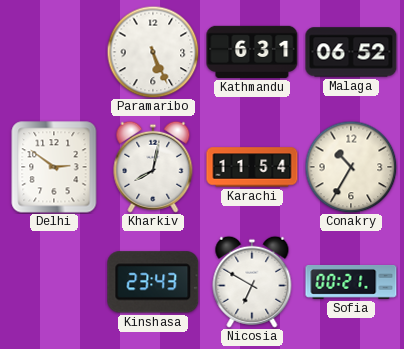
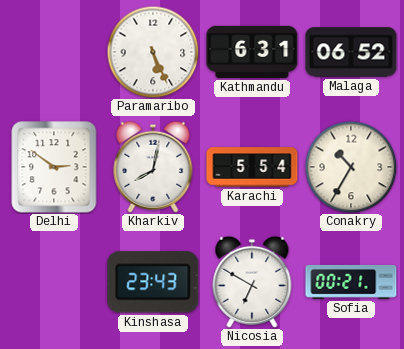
Karachi: 11:54 -> 5:54 (252, 167)
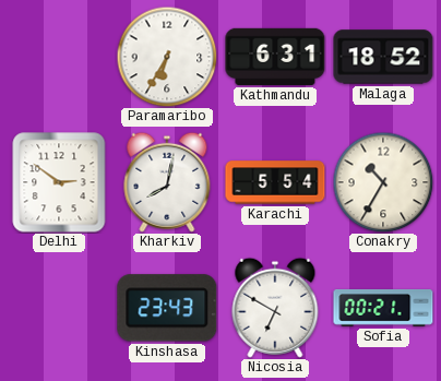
Paramaribo: 5:26 -> 6:35 (167, 57)
Malaga: 06:52 -> 18:52 (383, 57)
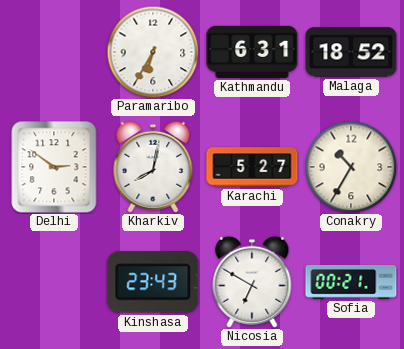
Karachi: 5:54 -> 5:27 (252, 167)
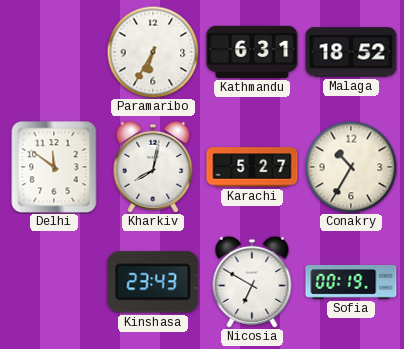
Delhi: 2:51 -> 11:51 (54, 167)
Sofia: 00:21 -> 00:19 (351, 282)
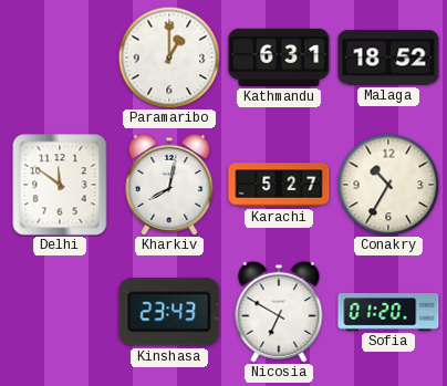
Paramaribo: 6:35 -> 1:00 (169, 58)
Sofia: 00:19 -> 01:20 (388, 312)
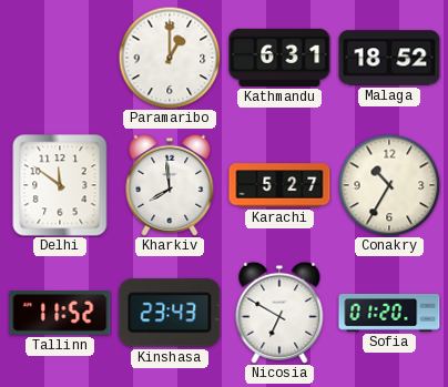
Kharkiv: 8:02 -> 7:59 (170, 185)
Tallinn: none -> 11:52 (60, 314)
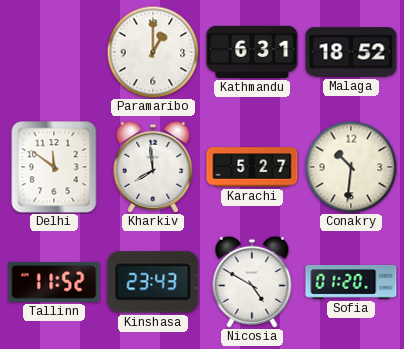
Conakry: 10:35 -> 10:31 (351, 167)
Nicosia: 6:50 -> 4:50 (252, 282)
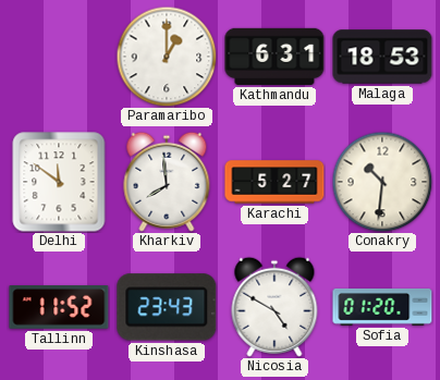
Malaga: 18:52 -> 18:53 (382, 57)
